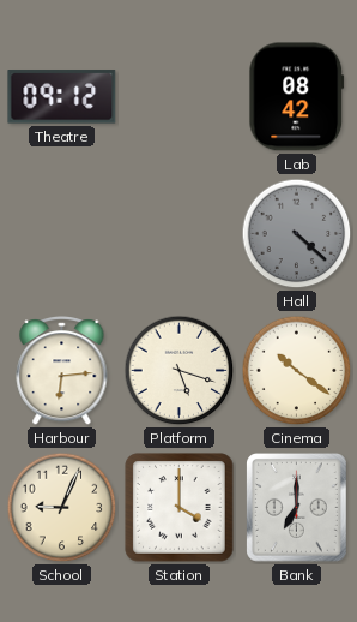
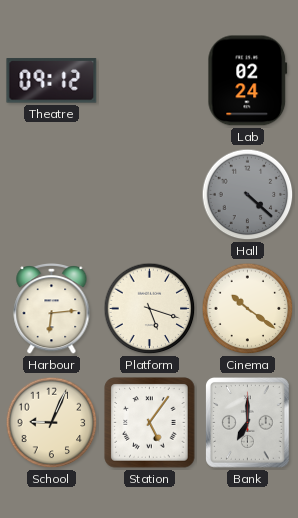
Lab: 08:42 -> 02:24 (248, 81)
Station: 4:00 -> 5:06 (150, 423)
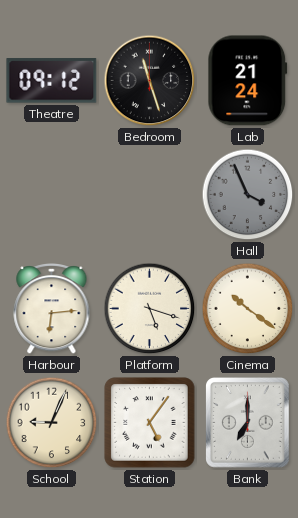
Bedroom: none -> 11:27 (150, 81)
Lab: 02:24 -> 21:24 (248, 81)
Hall: 4:22 -> 3:56 (248, 195)
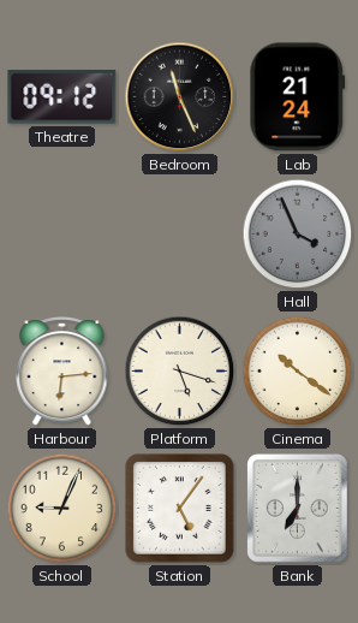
Bedroom: 11:27 -> 11:26 (180, 97)
